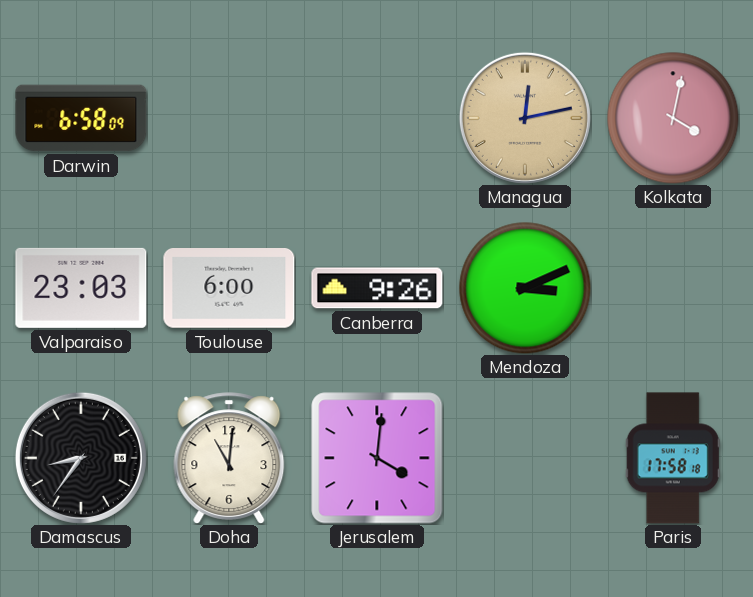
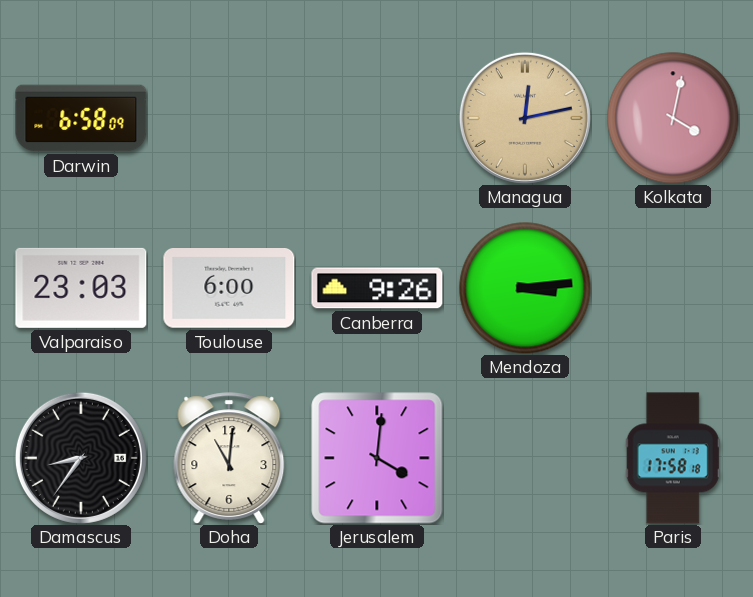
Mendoza: 3:11 -> 3:14 (525, 288)
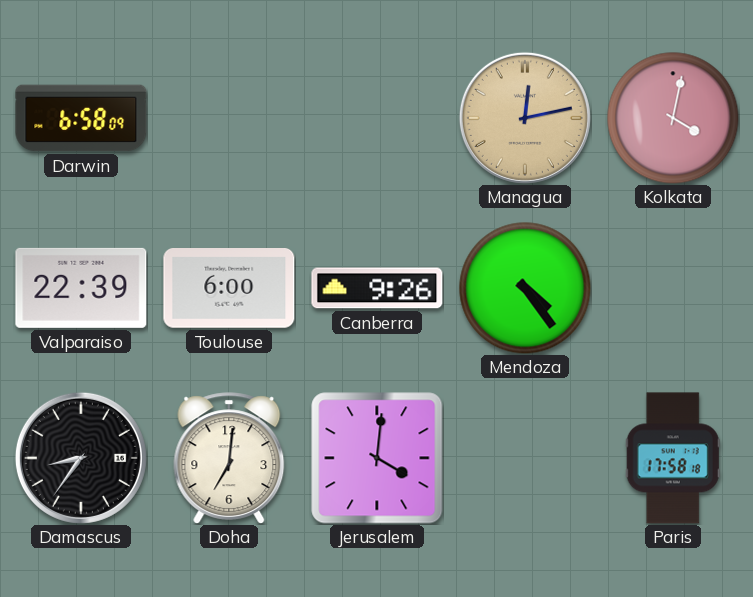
Valparaiso: 23:03 -> 22:39 (81, 288)
Mendoza: 3:14 -> 4:24 (525, 288)
Doha: 11:01 -> 7:01 (229, 458)
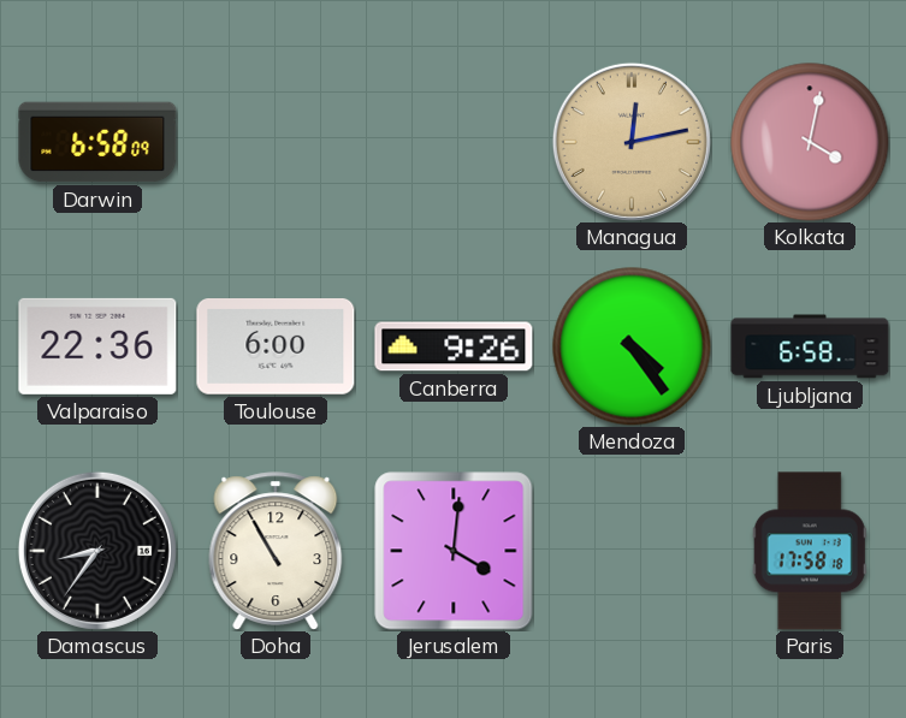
Valparaiso: 22:39 -> 22:36 (97, 346)
Ljubljana: none -> 6:58 (810, 346)
Doha: 7:01 -> 10:55 (276, 551)
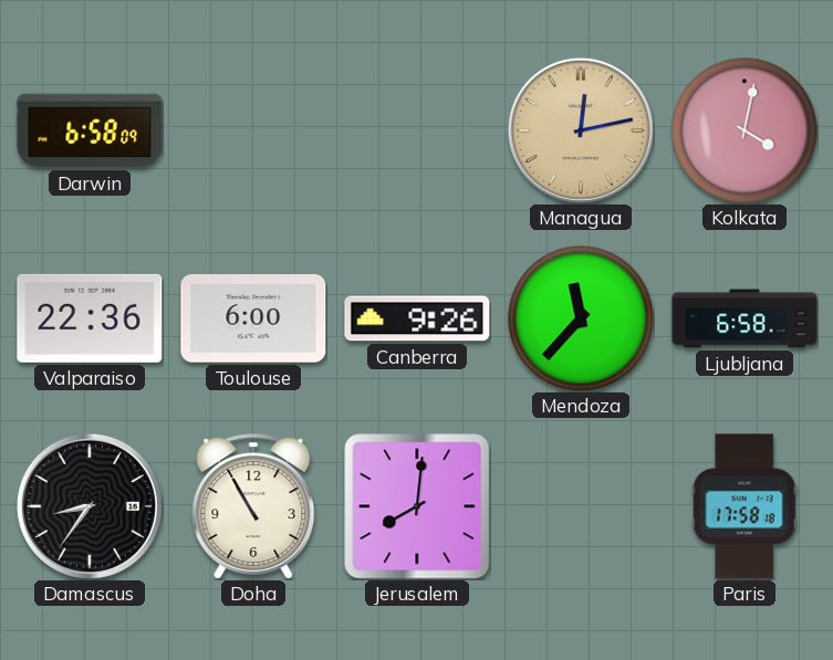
Mendoza: 4:24 -> 11:37 (581, 318)
Jerusalem: 4:01 -> 8:01 (417, 506)
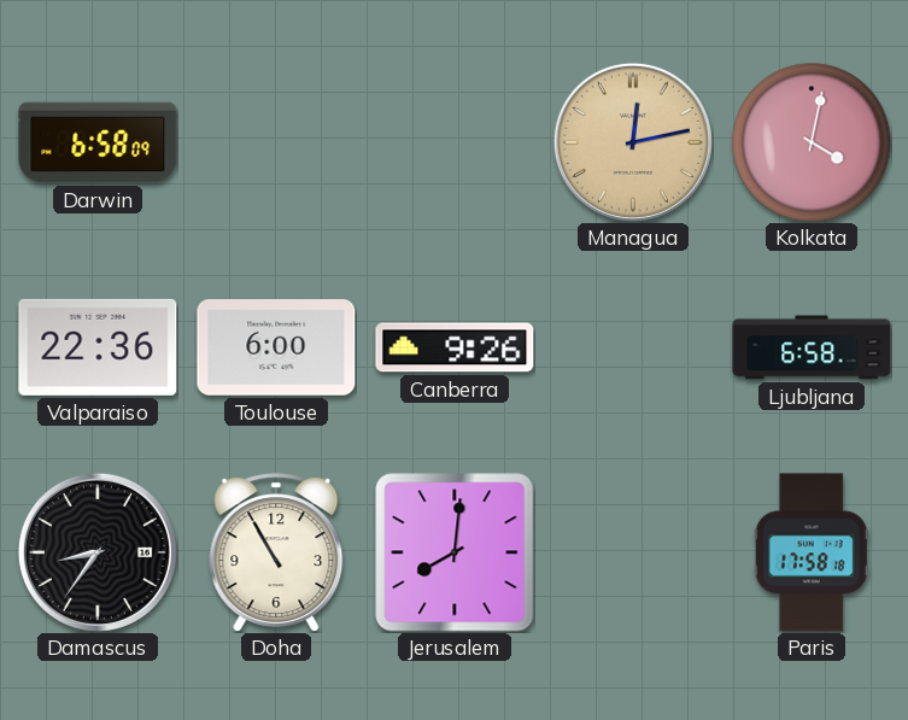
Mendoza: 11:37 -> none (581, 318)
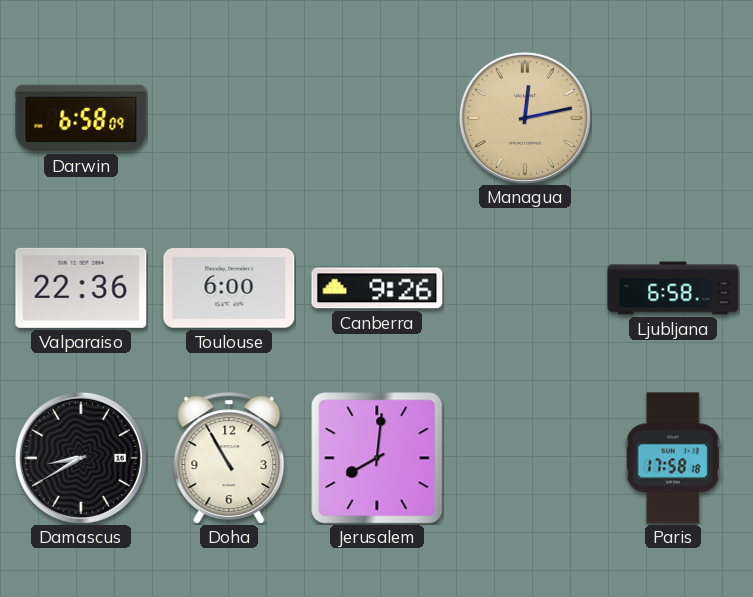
Kolkata: 4:02 -> none (812, 142)
Damascus: 8:36 -> 8:40 (81, 458)
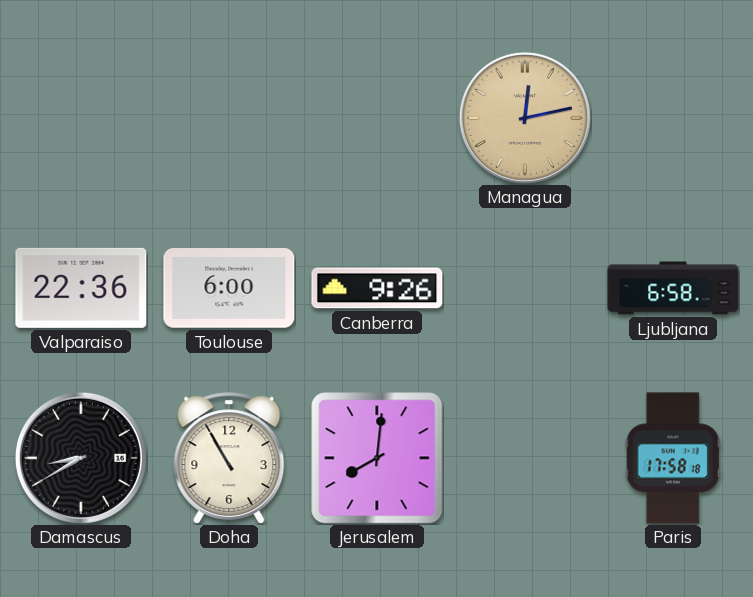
Darwin: 6:58 -> none (81, 118)
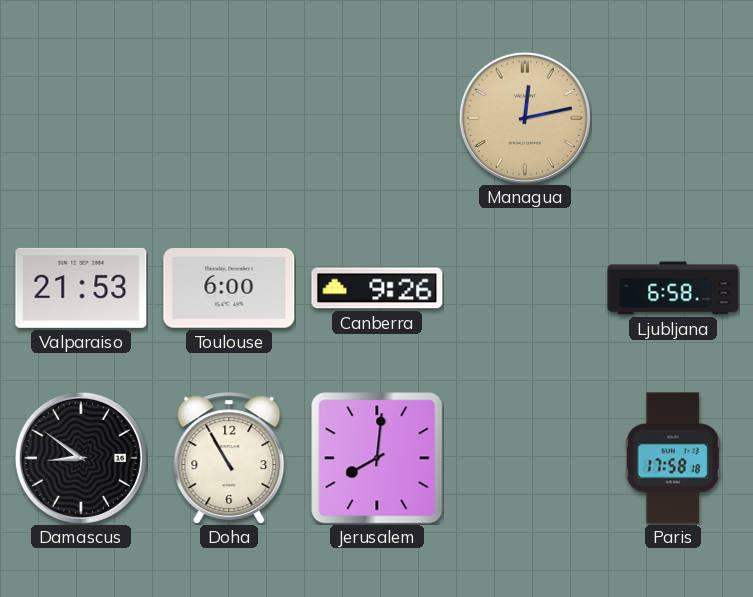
Valparaiso: 22:36 -> 21:53 (81, 288)
Damascus: 8:40 -> 8:51 (81, 458)
